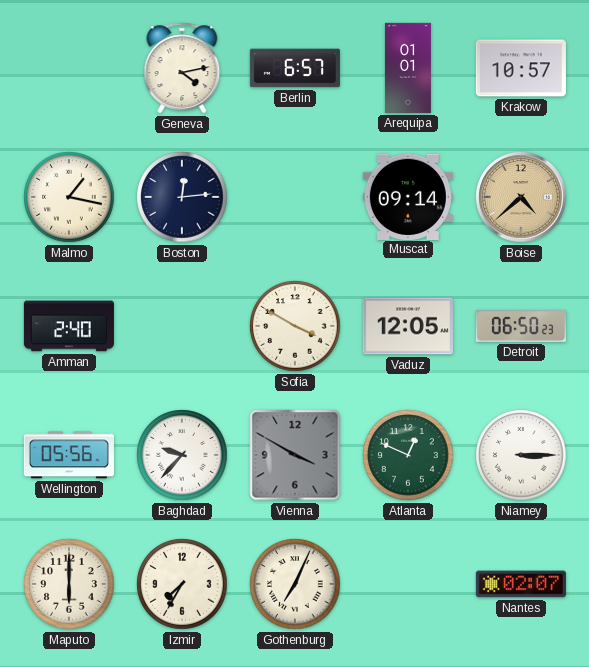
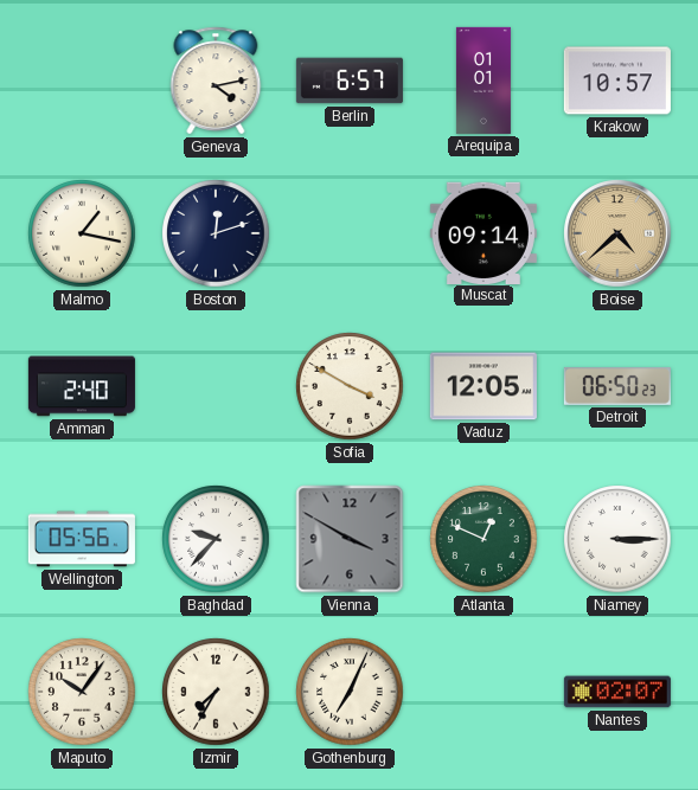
Boston: 12:14 -> 12:12 (216, 233)
Maputo: 6:00 -> 10:06 (82, 692)
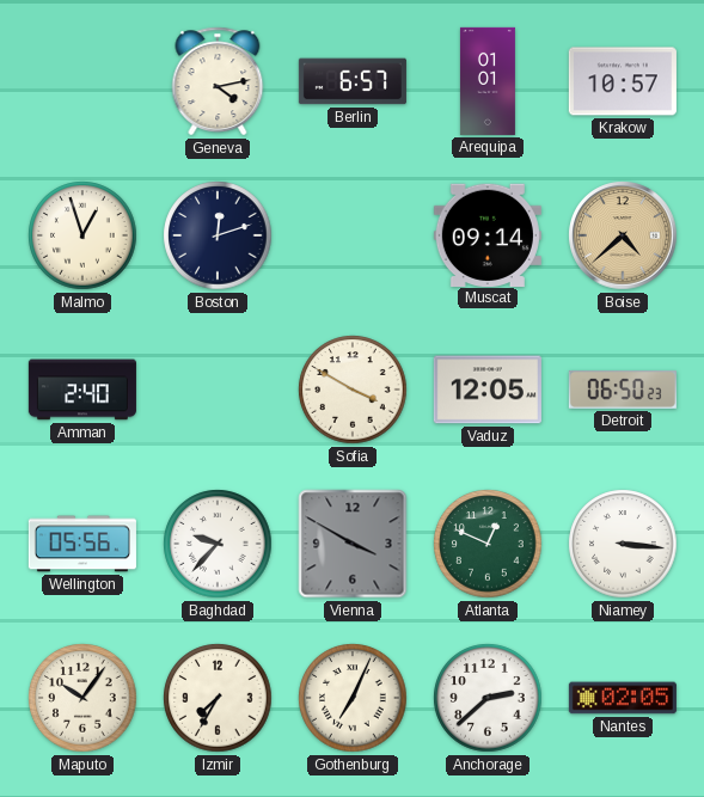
Malmo: 1:17 -> 12:57 (82, 235)
Niamey: 3:15 -> 3:16 (623, 544)
Anchorage: none -> 2:38 (488, 698)
Nantes: 02:07 -> 02:05 (623, 698)
